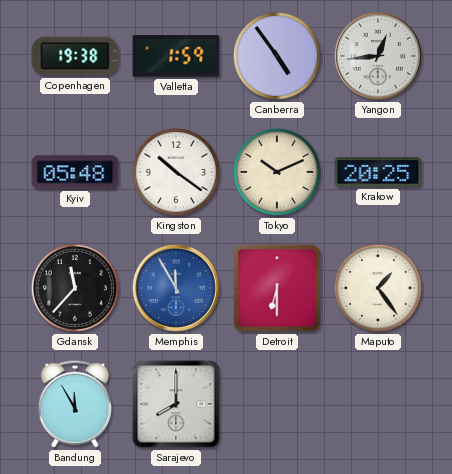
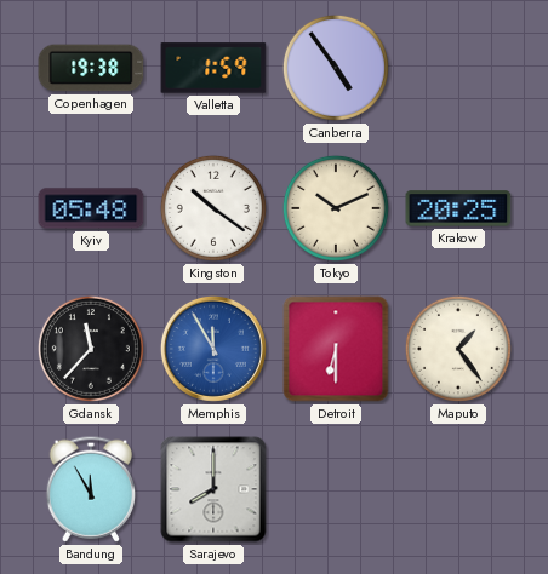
Yangon: 12:44 -> none (378, 56)
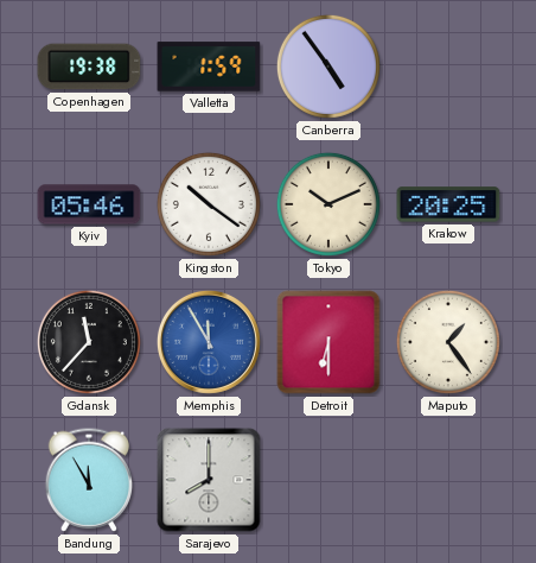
Kyiv: 05:48 -> 05:46 (89, 204)
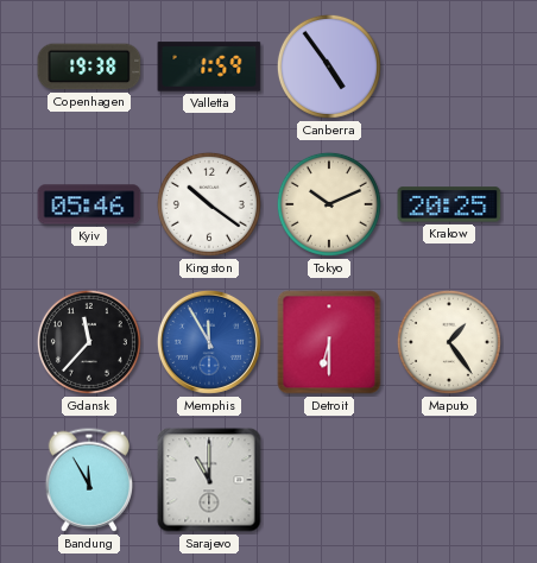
Sarajevo: 8:00 -> 11:00 (209, 480)
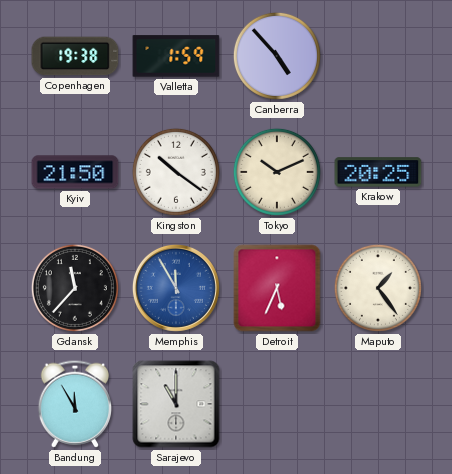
Canberra: 4:54 -> 4:53 (277, 56)
Kyiv: 05:46 -> 21:50 (75, 172)
Detroit: 6:30 -> 5:34 (277, 288)
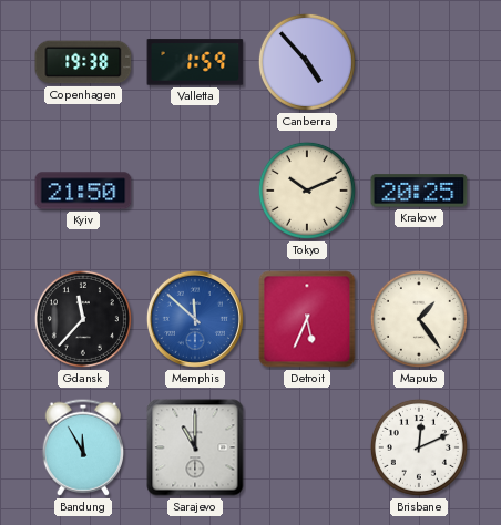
Kingston: 10:21 -> none (176, 172)
Memphis: 11:55 -> 11:52 (195, 319)
Brisbane: none -> 12:11 (419, 447)
